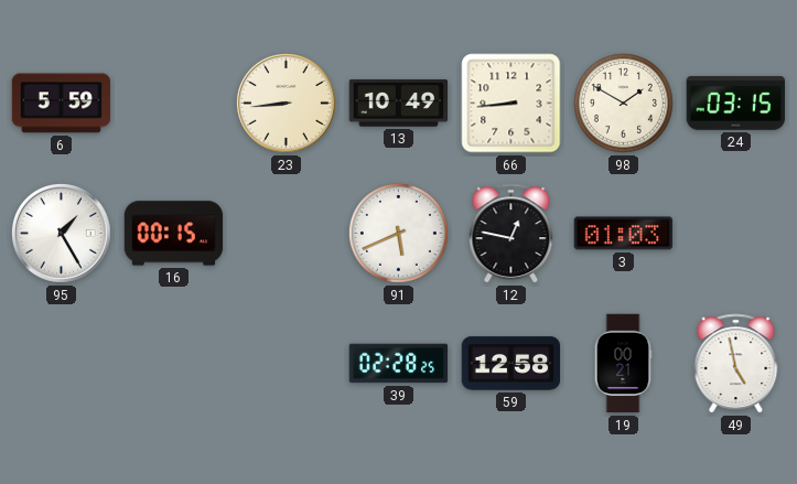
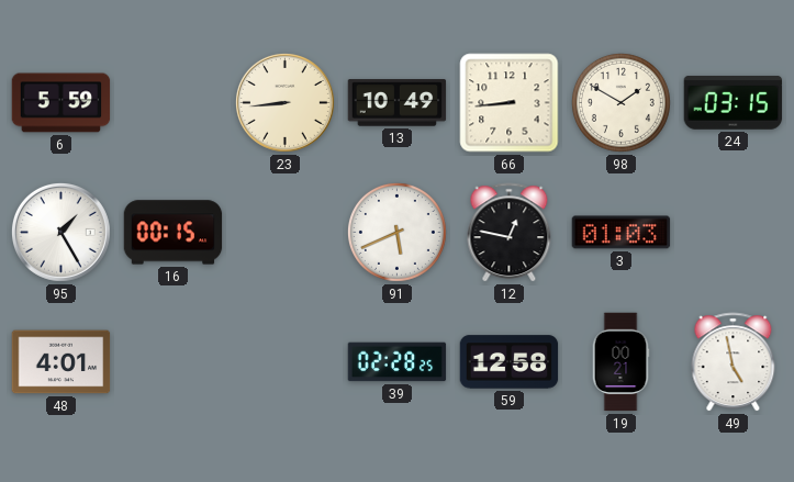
48: none -> 4:01 (61, 362)
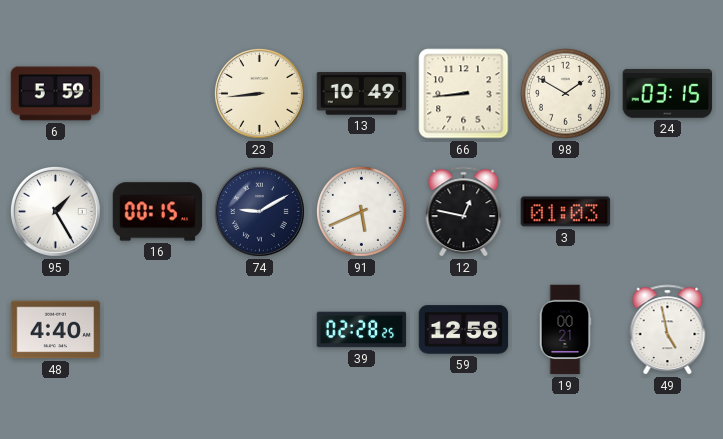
74: none -> 9:10 (259, 211)
48: 4:01 -> 4:40 (56, 330)
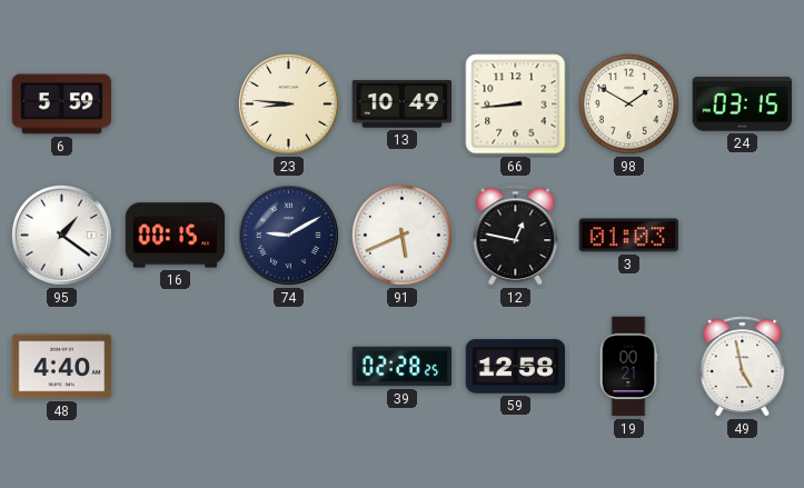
23: 8:44 -> 8:46 (288, 103)
95: 1:25 -> 1:21 (61, 235)
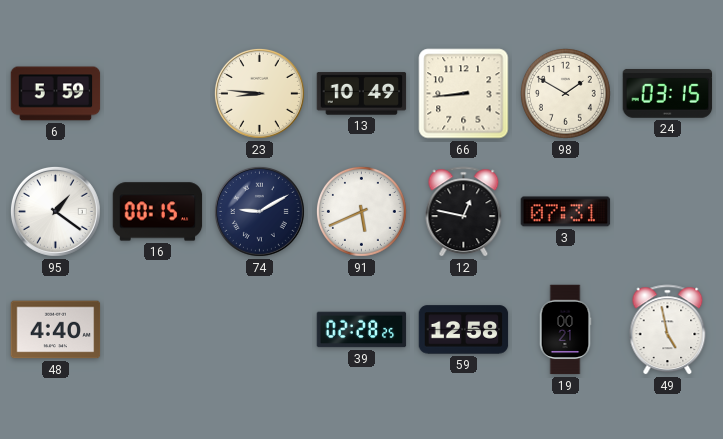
3: 01:03 -> 07:31 (566, 212)
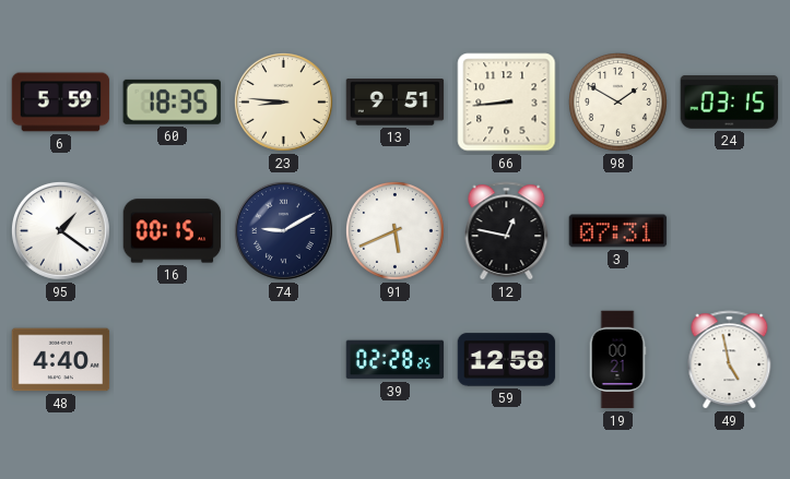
60: none -> 18:35 (172, 101)
13: 10:49 -> 9:51 (396, 103)
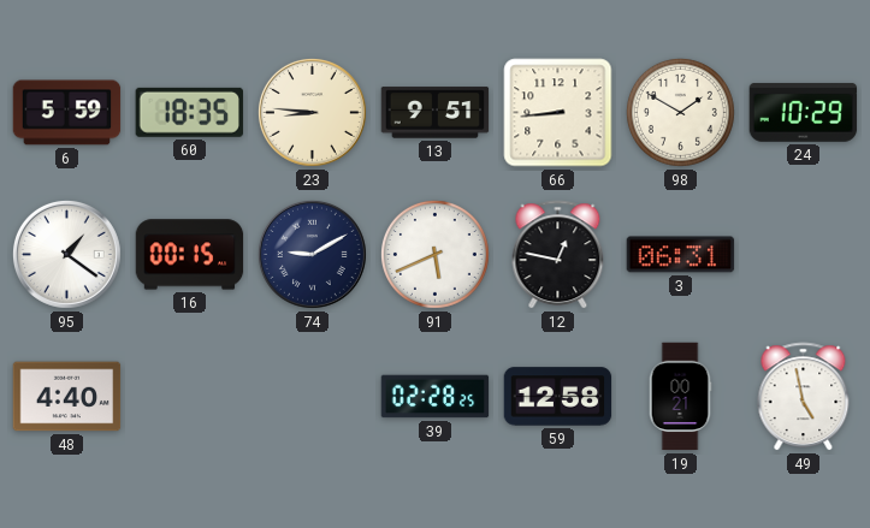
24: 03:15 -> 10:29 (804, 112)
3: 07:31 -> 06:31 (681, 255)
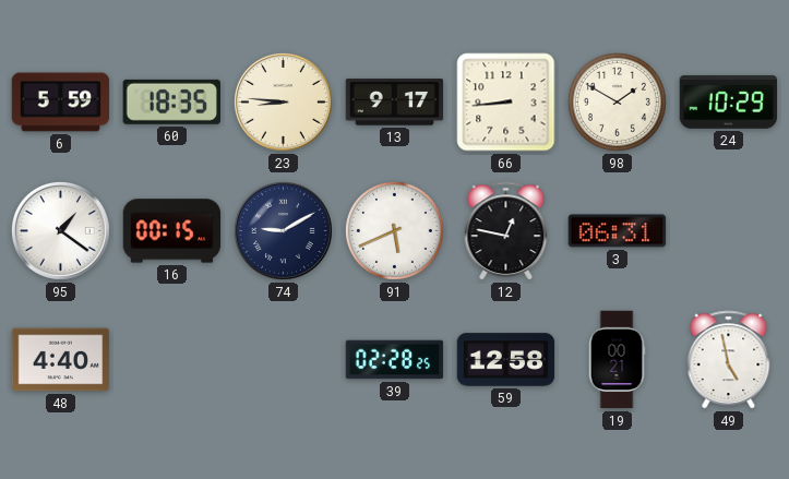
13: 9:51 -> 9:17 (395, 103)
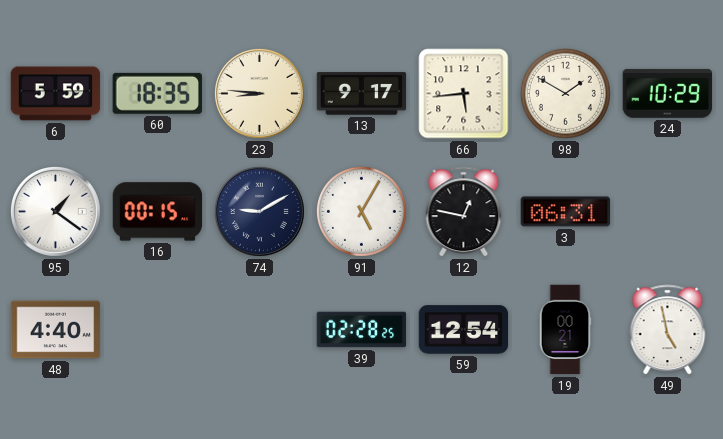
66: 8:44 -> 5:44 (464, 94)
91: 5:41 -> 5:05 (361, 211)
59: 12:58 -> 12:54 (464, 330)
